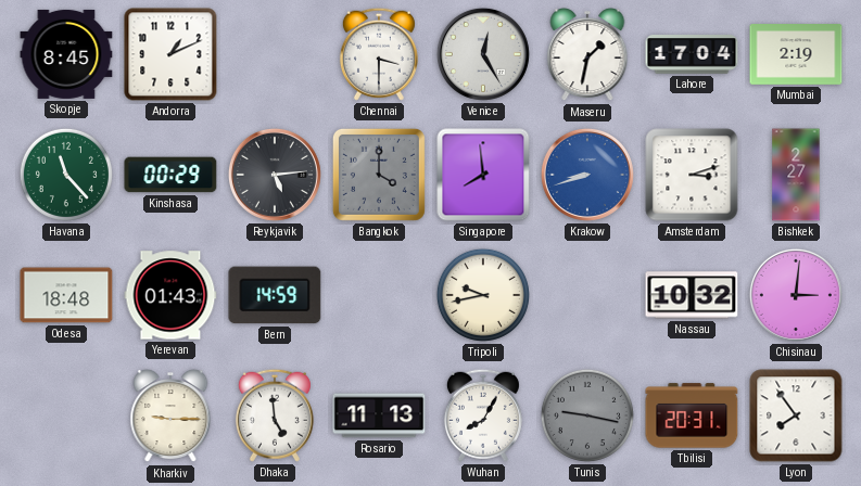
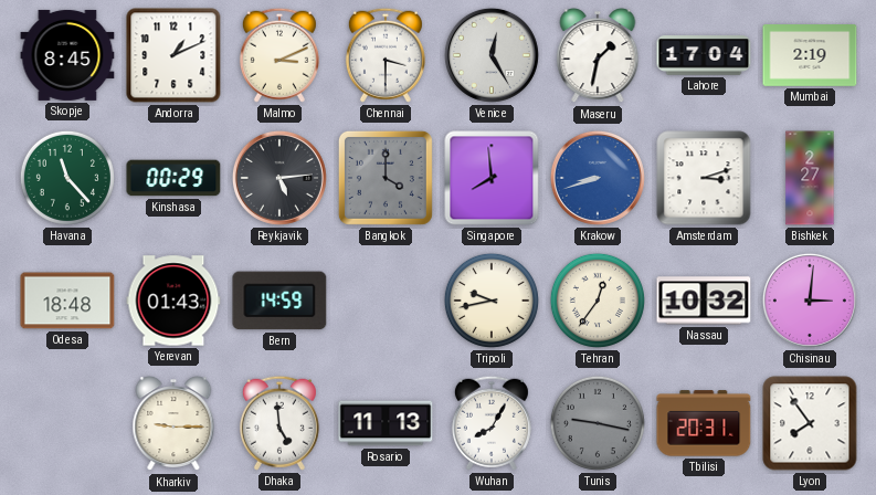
Malmo: none -> 3:11 (279, 55)
Tehran: none -> 12:36 (598, 301)
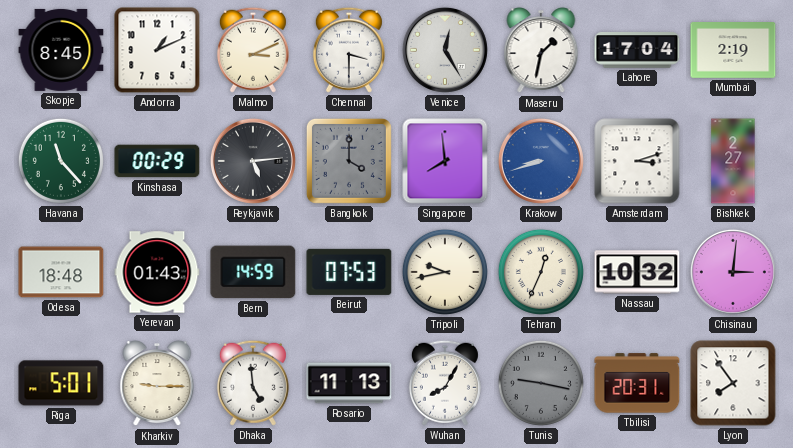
Beirut: none -> 07:53 (349, 272)
Tehran: 12:36 -> 12:34 (541, 272)
Riga: none -> 5:01 (61, 383)
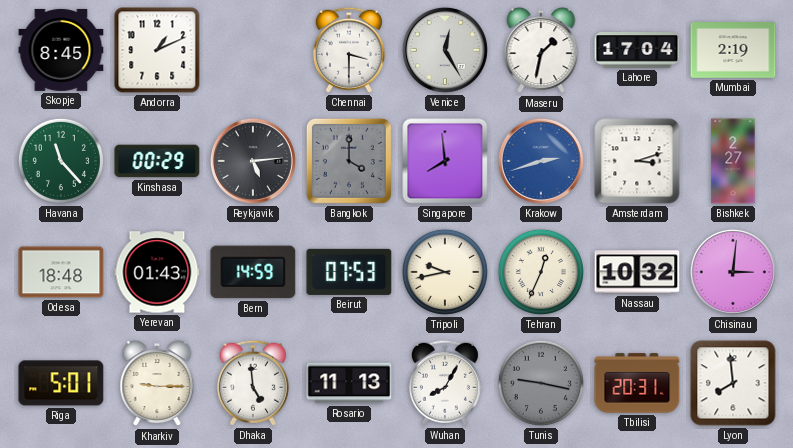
Malmo: 3:11 -> none (253, 50)
Krakow: 8:42 -> 2:42 (541, 161)
Lyon: 7:54 -> 7:59 (733, 383)
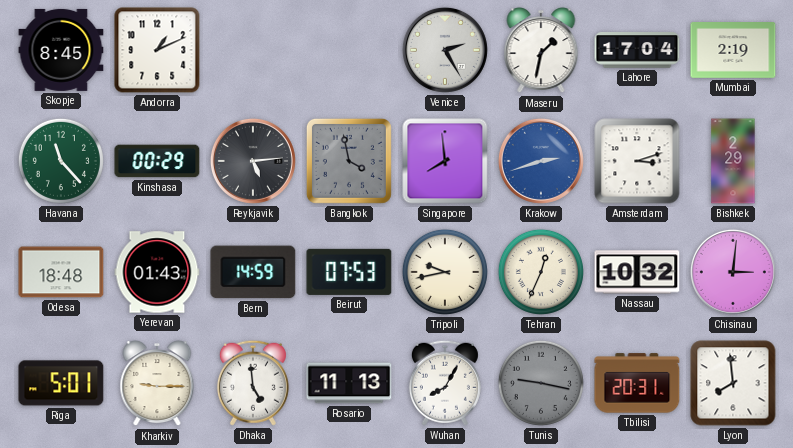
Chennai: 3:30 -> none (349, 50)
Venice: 12:25 -> 2:25 (445, 50)
Bangkok: 4:00 -> 3:58 (349, 161)
Bishkek: 2:27 -> 2:29 (733, 161)
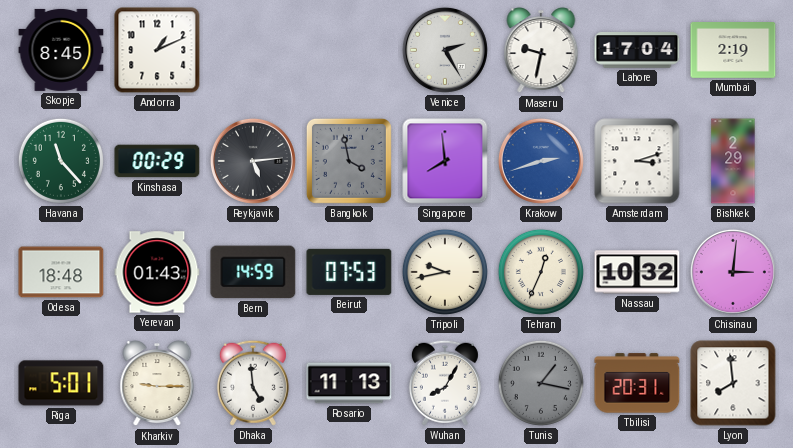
Maseru: 1:32 -> 9:32 (541, 51)
Tunis: 9:17 -> 1:17 (541, 383)
